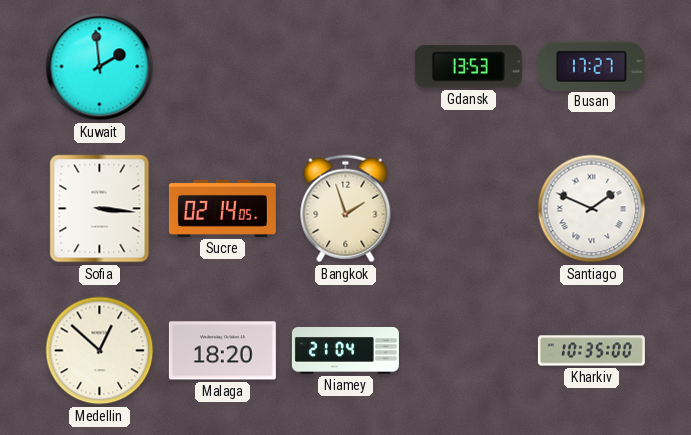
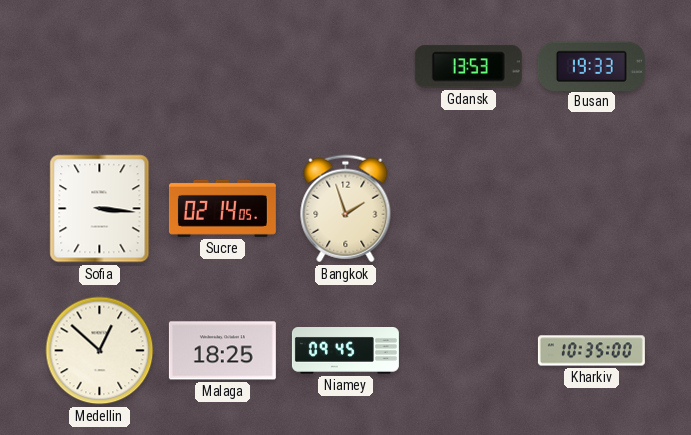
Kuwait: 1:59 -> none (100, 67)
Busan: 17:27 -> 19:33 (591, 66)
Santiago: 1:49 -> none (592, 209)
Malaga: 18:20 -> 18:25 (222, 351)
Niamey: 21:04 -> 09:45 (345, 351)
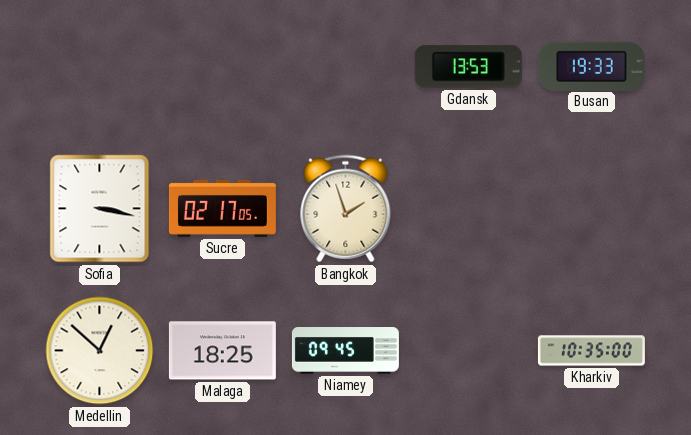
Sofia: 3:16 -> 3:17 (100, 209)
Sucre: 02:14 -> 02:17 (222, 208)
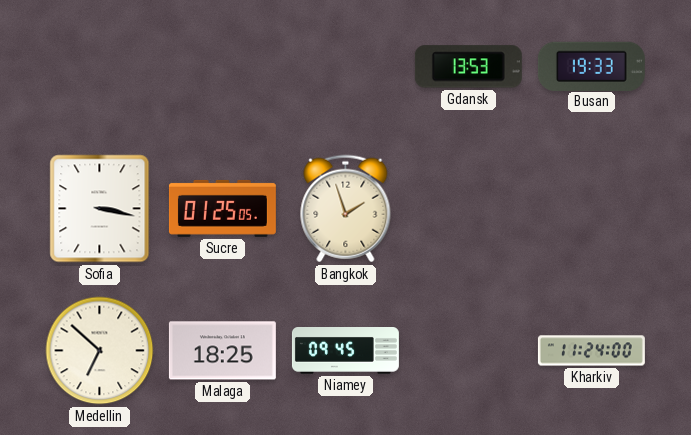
Sucre: 02:17 -> 01:25 (222, 208)
Medellin: 12:52 -> 6:52 (100, 351)
Kharkiv: 10:35 -> 11:24 (591, 351)
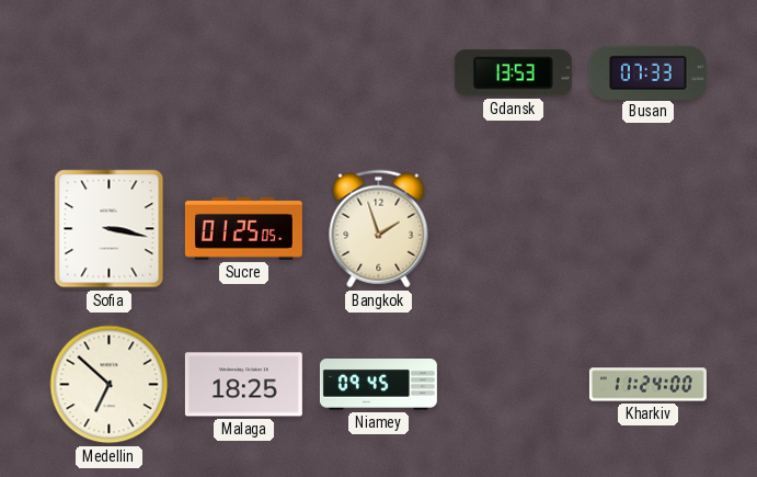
Busan: 19:33 -> 07:33 (647, 72)
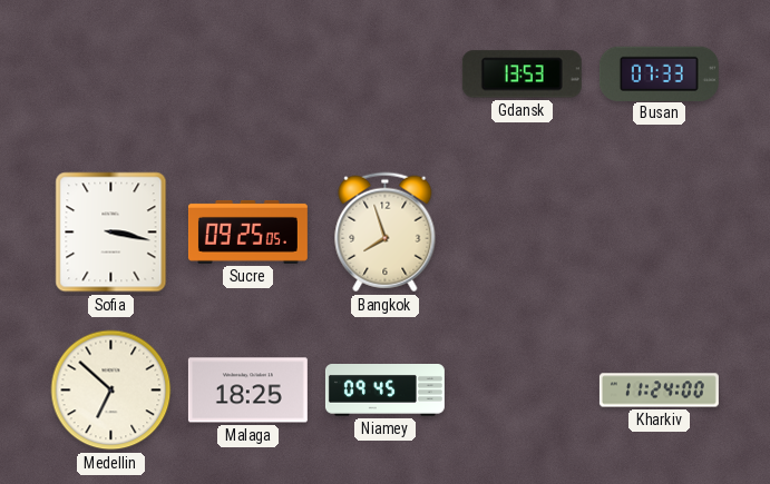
Sucre: 01:25 -> 09:25 (247, 231)
Bangkok: 1:57 -> 7:57 (386, 233)
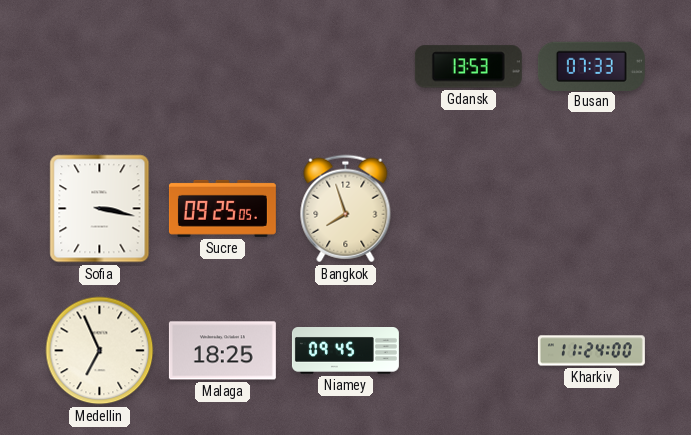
Medellin: 6:52 -> 6:56 (100, 351)
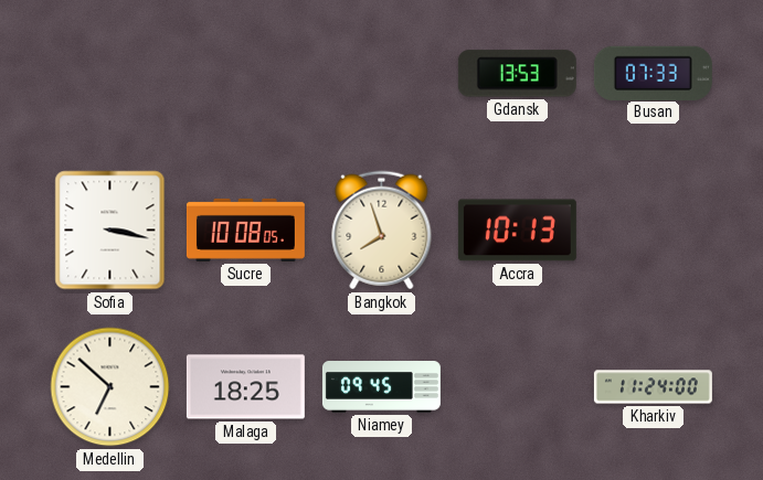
Sucre: 09:25 -> 10:08 (245, 230)
Accra: none -> 10:13 (517, 231)
Medellin: 6:56 -> 6:52 (110, 387)
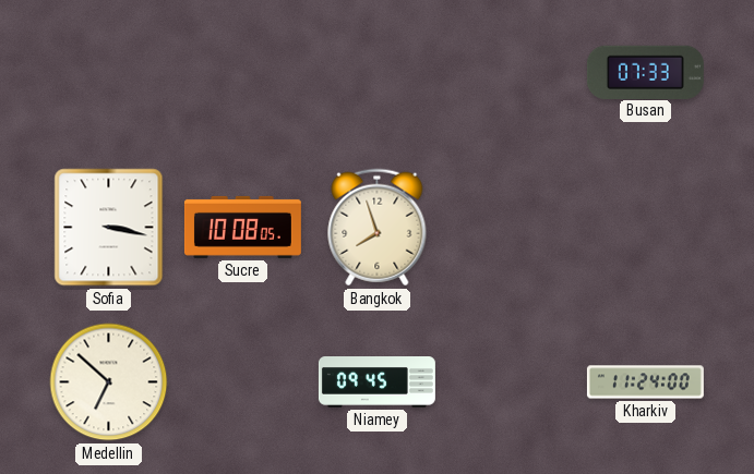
Gdansk: 13:53 -> none (517, 74)
Accra: 10:13 -> none (517, 231)
Malaga: 18:25 -> none (245, 387)
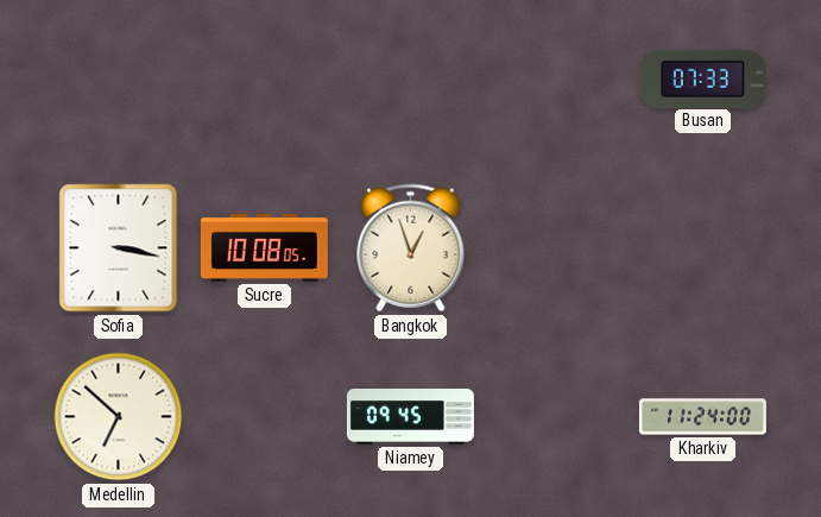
Bangkok: 7:57 -> 12:57 (411, 248)
